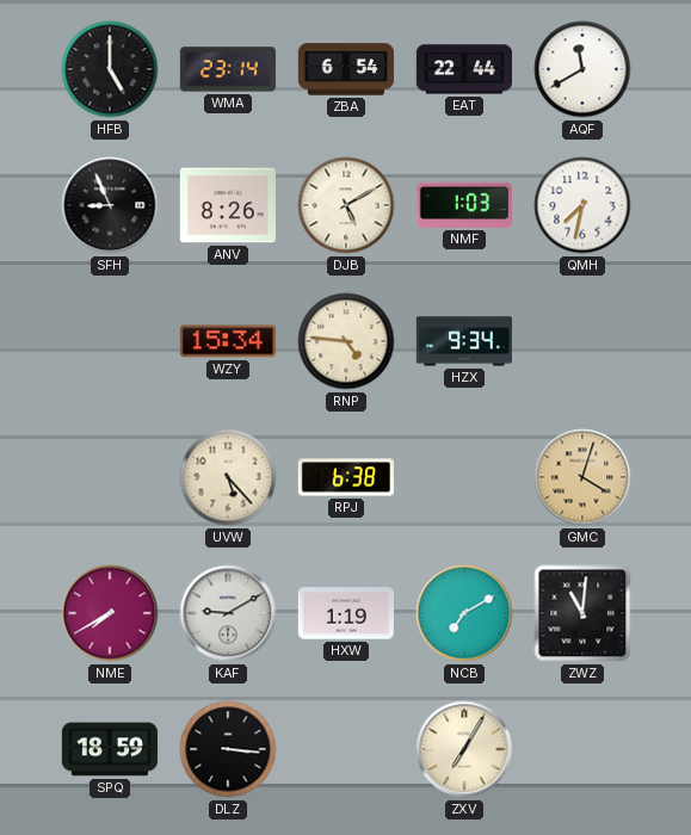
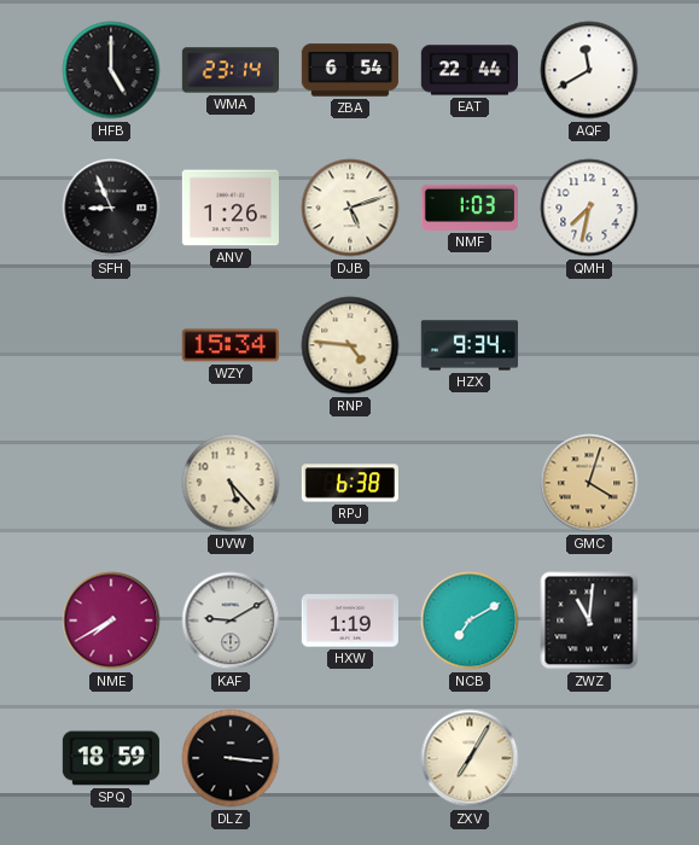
ANV: 8:26 -> 1:26 (231, 208)
DJB: 5:10 -> 5:12 (350, 208)
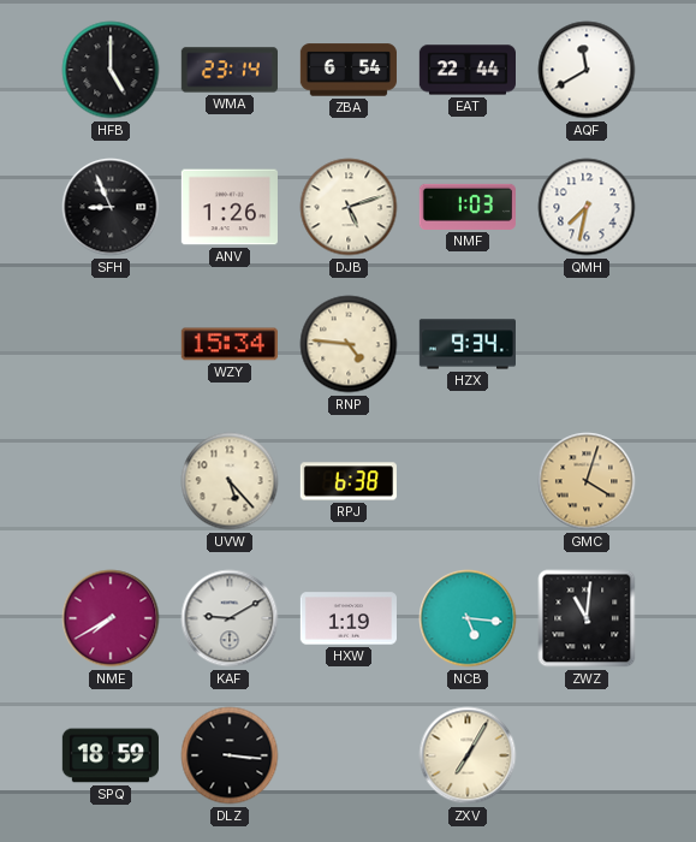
NCB: 7:10 -> 5:16 (468, 618)
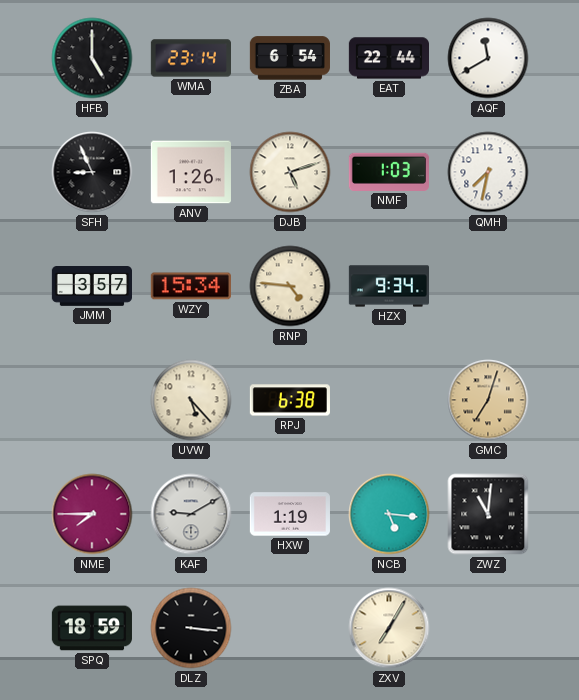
JMM: none -> 3:57 (91, 287)
GMC: 4:03 -> 7:03 (488, 400)
NME: 7:40 -> 7:45 (92, 514)
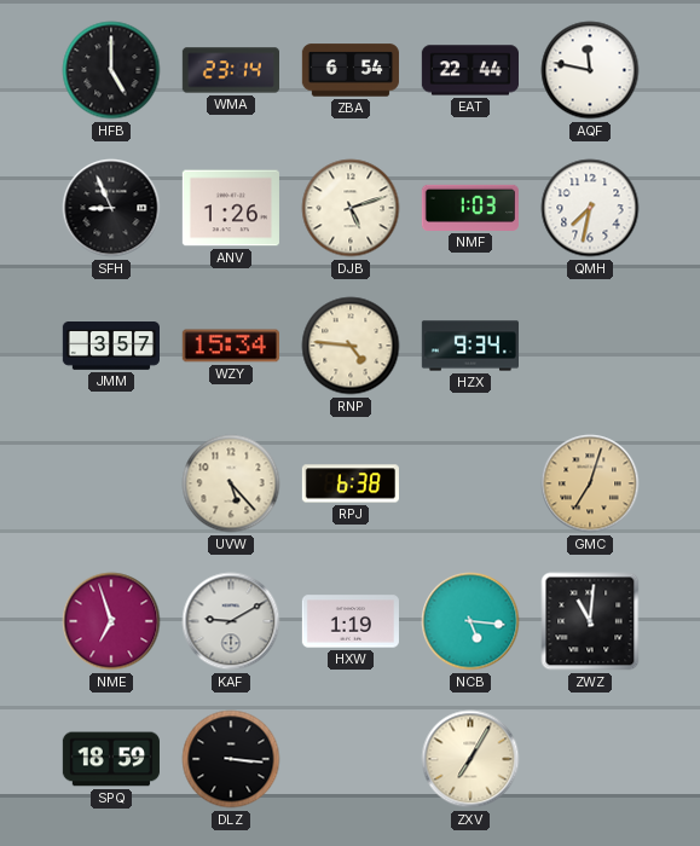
AQF: 11:40 -> 11:47 (590, 70)
NME: 7:45 -> 6:57 (111, 621)
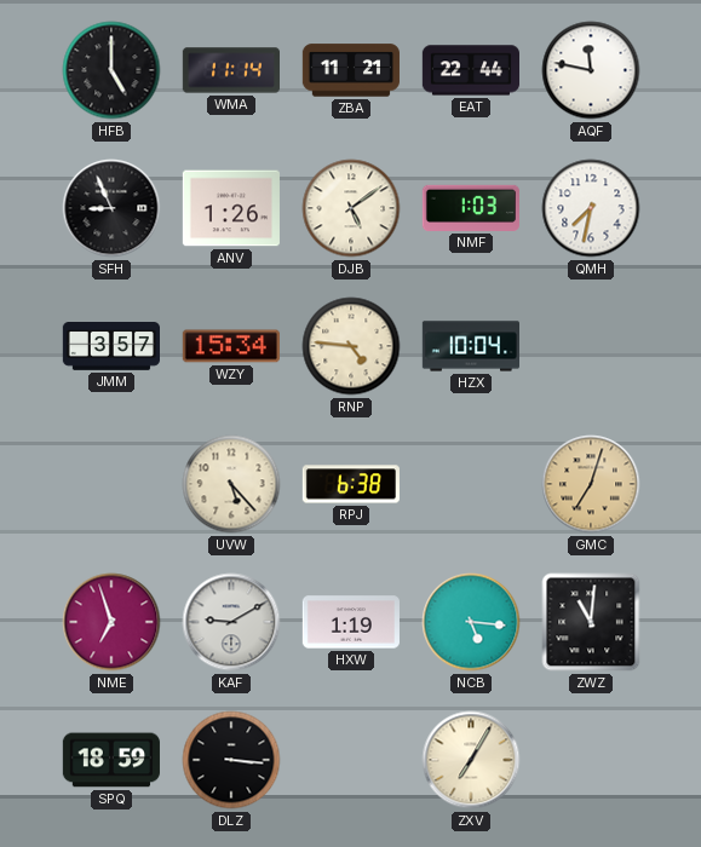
WMA: 23:14 -> 11:14 (230, 70)
ZBA: 6:54 -> 11:21 (351, 70)
DJB: 5:12 -> 5:09 (351, 208)
HZX: 9:34 -> 10:04 (470, 346)
